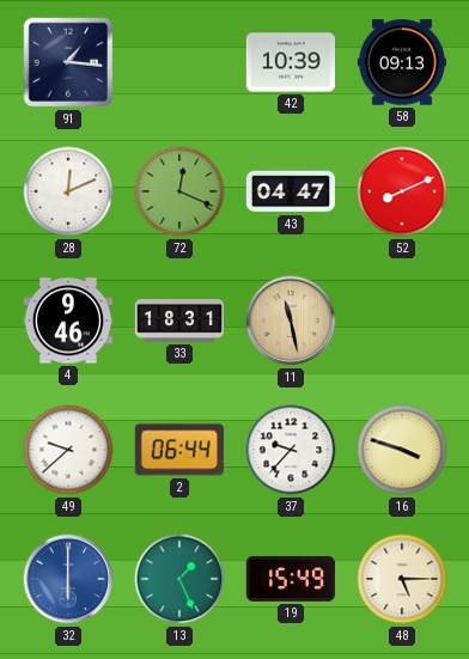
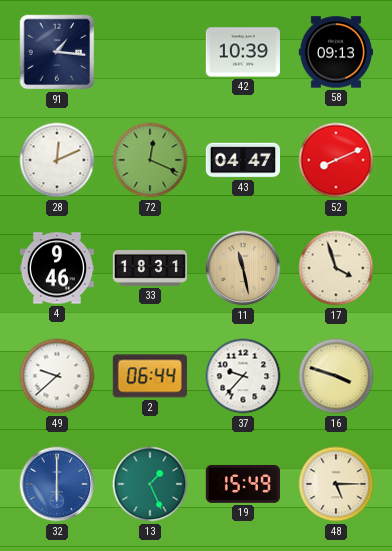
17: none -> 3:57 (336, 268)
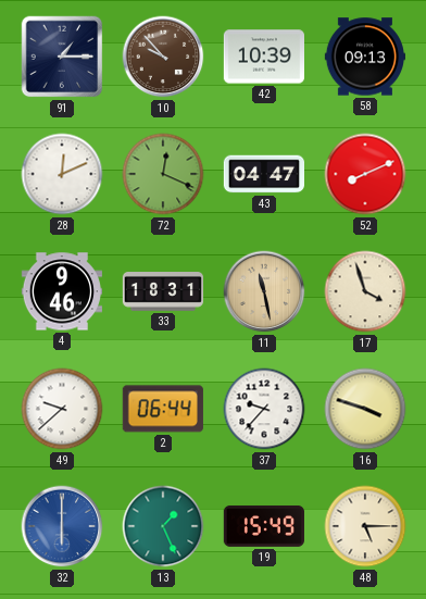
91: 1:16 -> 1:15 (62, 57)
10: none -> 9:53 (163, 57)
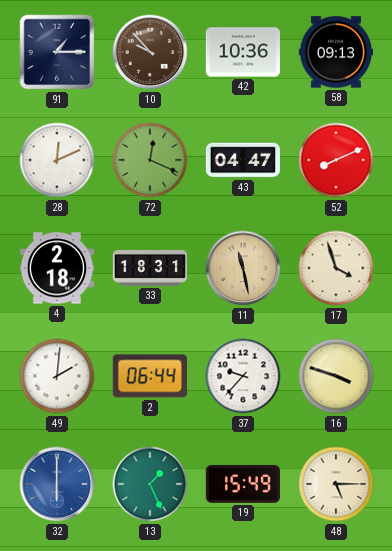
42: 10:39 -> 10:36 (242, 52)
4: 9:46 -> 2:18 (56, 268)
49: 9:38 -> 2:01 (57, 376)
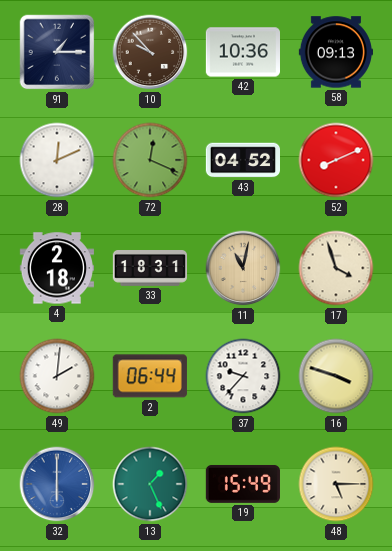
43: 04:47 -> 04:52 (242, 160)
11: 11:28 -> 11:02 (243, 268)
